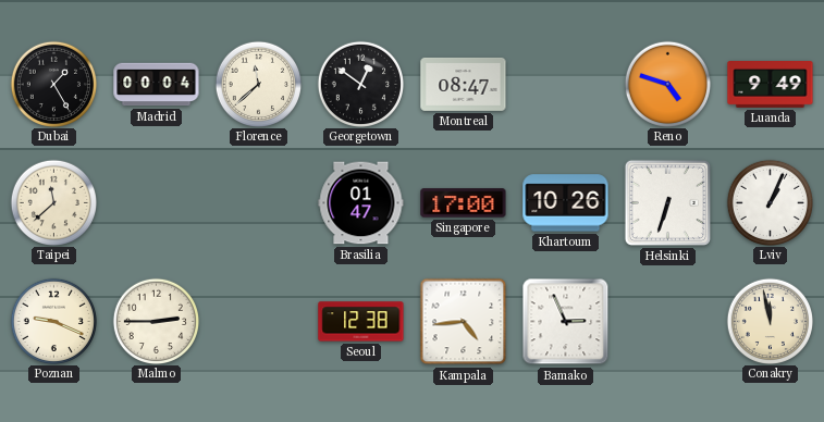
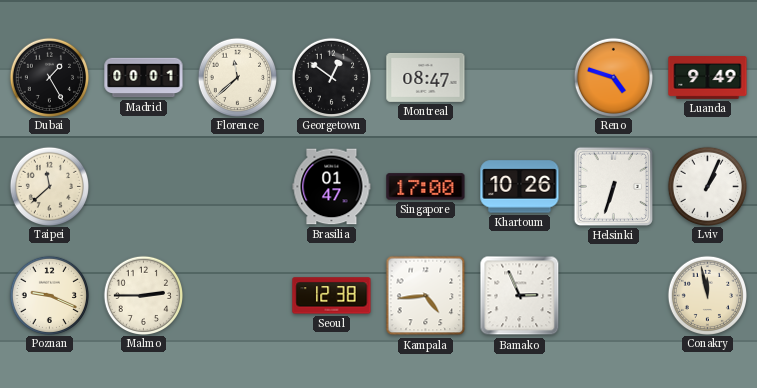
Madrid: 00:04 -> 00:01 (144, 78)
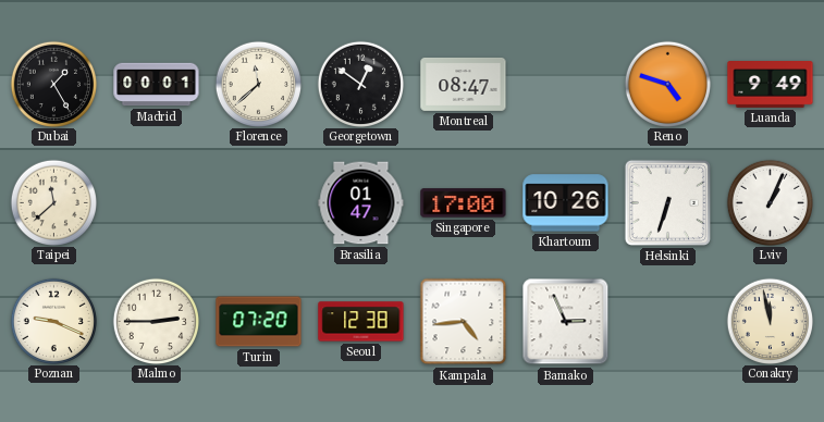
Turin: none -> 07:20 (259, 322)
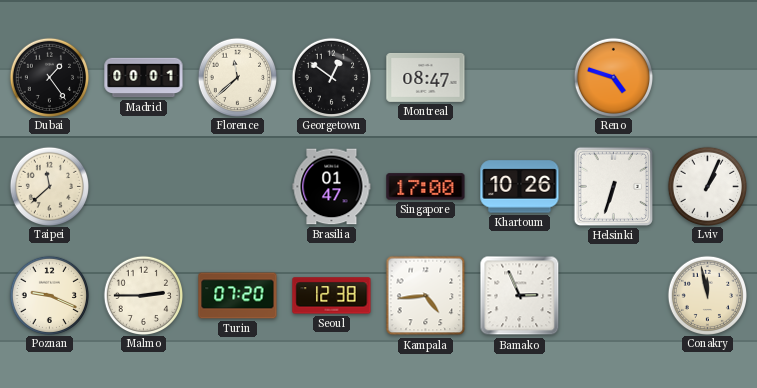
Dubai: 1:25 -> 1:24 (49, 77)
Luanda: 9:49 -> none (771, 85)
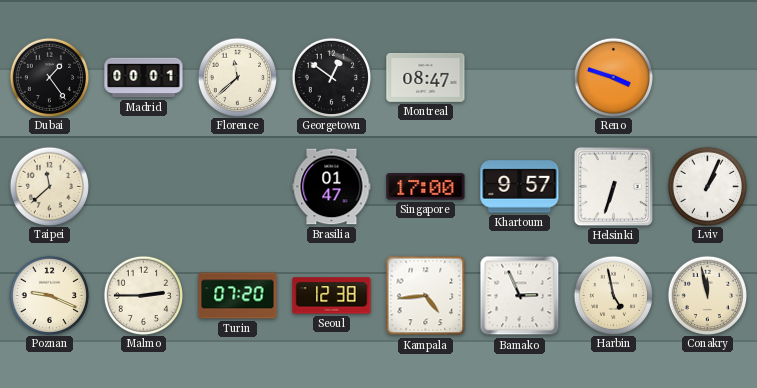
Reno: 4:48 -> 3:48 (613, 77)
Khartoum: 10:26 -> 9:57 (520, 187)
Harbin: none -> 4:58 (613, 295)
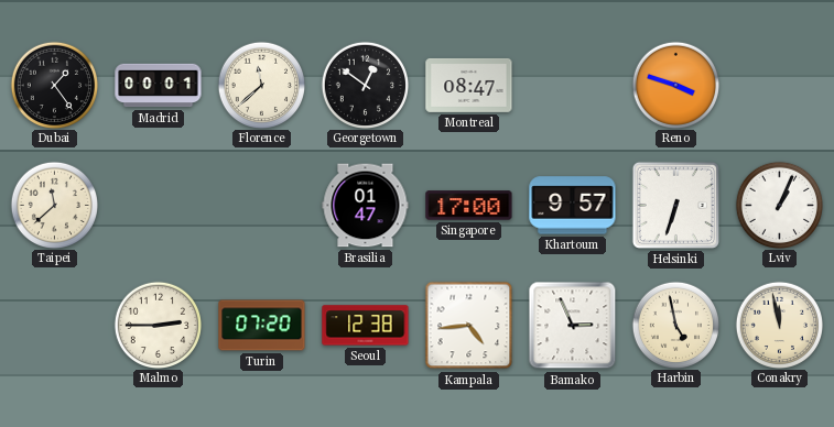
Poznan: 9:19 -> none (49, 295)
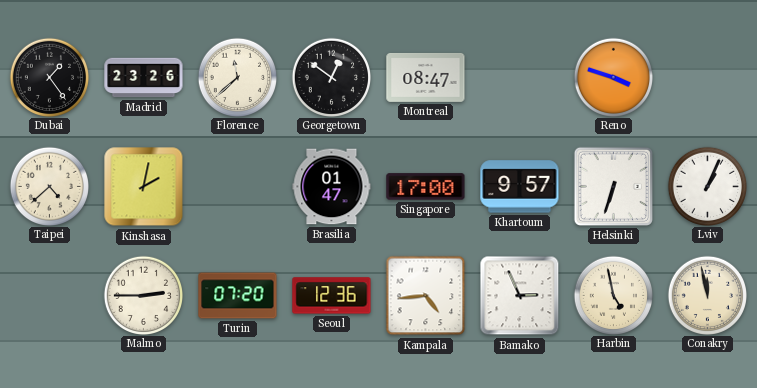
Madrid: 00:01 -> 23:26 (144, 78)
Taipei: 11:38 -> 4:38 (49, 186)
Kinshasa: none -> 2:02 (144, 187)
Seoul: 12:38 -> 12:36 (332, 296)
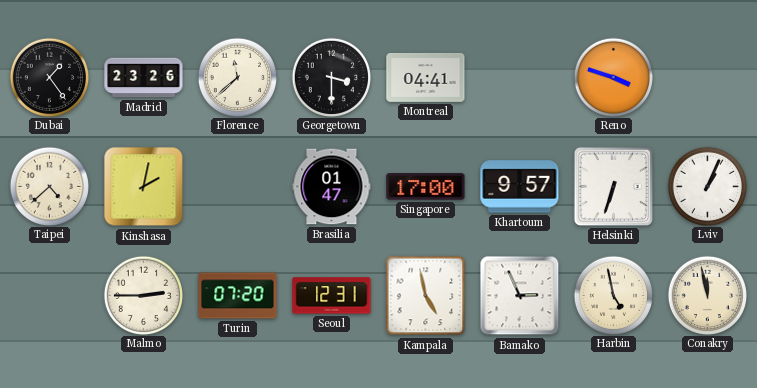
Georgetown: 12:51 -> 3:30 (331, 77)
Montreal: 08:47 -> 04:41 (426, 77)
Seoul: 12:36 -> 12:31 (332, 296)
Kampala: 4:44 -> 4:58 (426, 296)
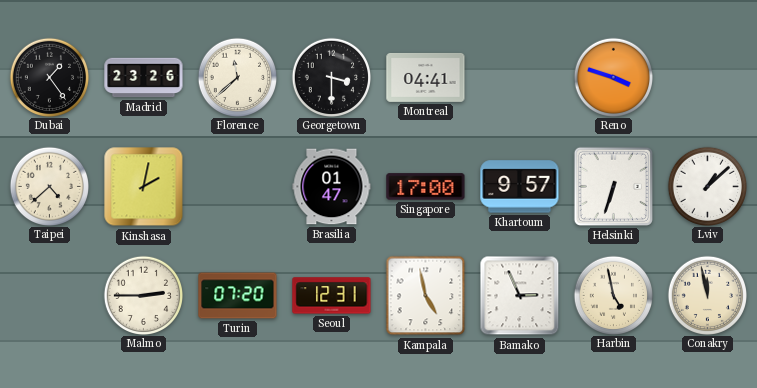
Lviv: 1:04 -> 1:08 (707, 186)
